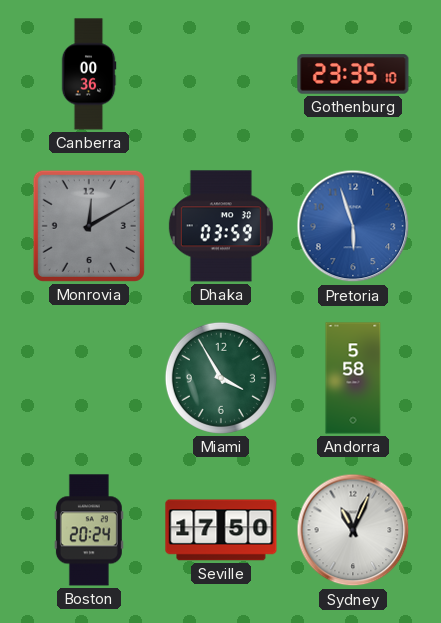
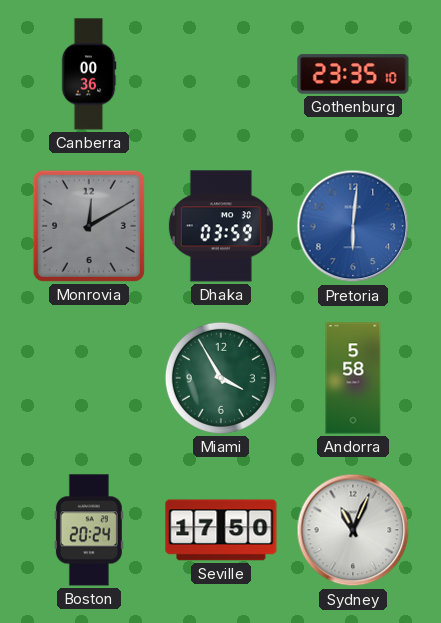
Pretoria: 5:57 -> 6:01 (353, 226)
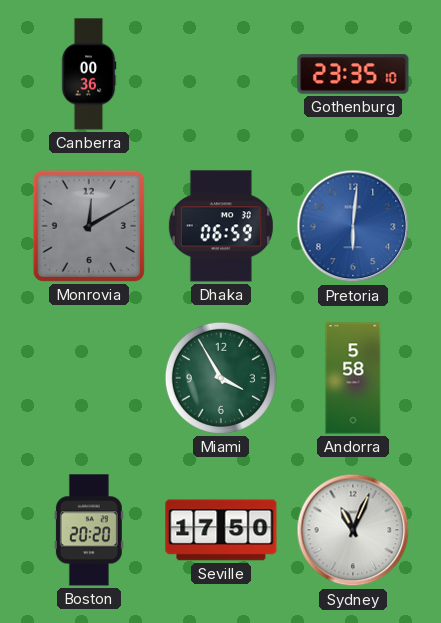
Dhaka: 03:59 -> 06:59 (221, 226)
Boston: 20:24 -> 20:20 (89, 530)
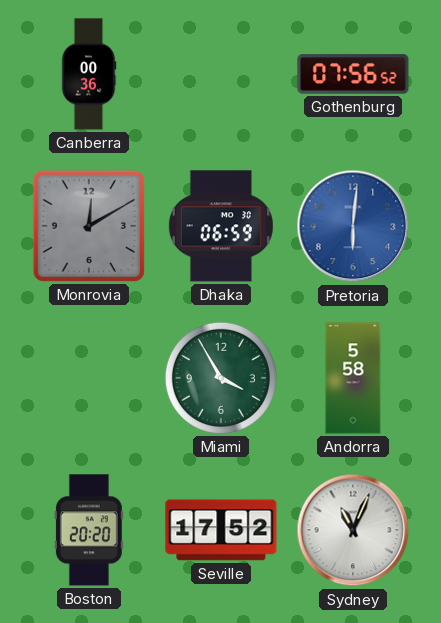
Gothenburg: 23:35 -> 07:56 (353, 74)
Seville: 17:50 -> 17:52 (221, 530)
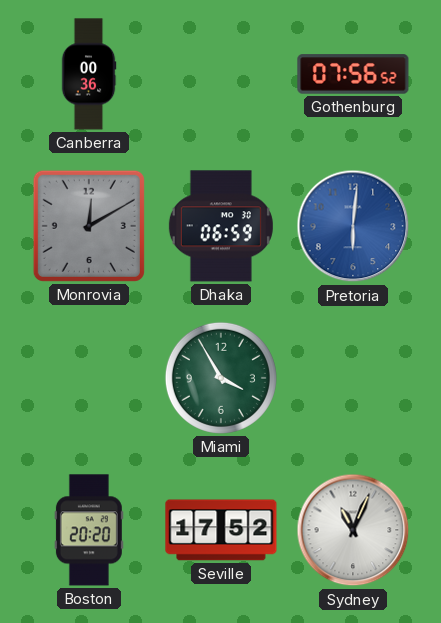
Andorra: 5:58 -> none (353, 378)
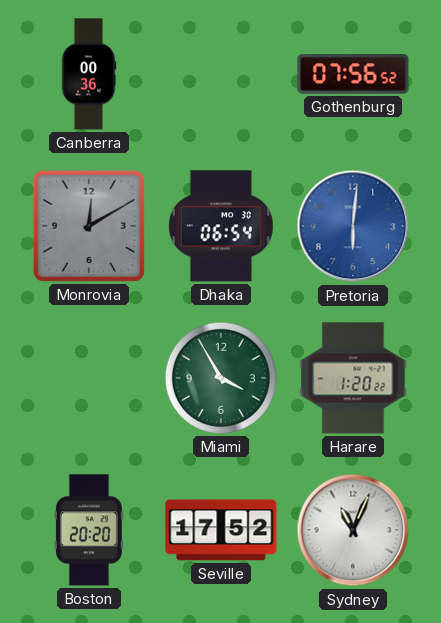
Dhaka: 06:59 -> 06:54 (221, 226)
Harare: none -> 1:20 (353, 378)
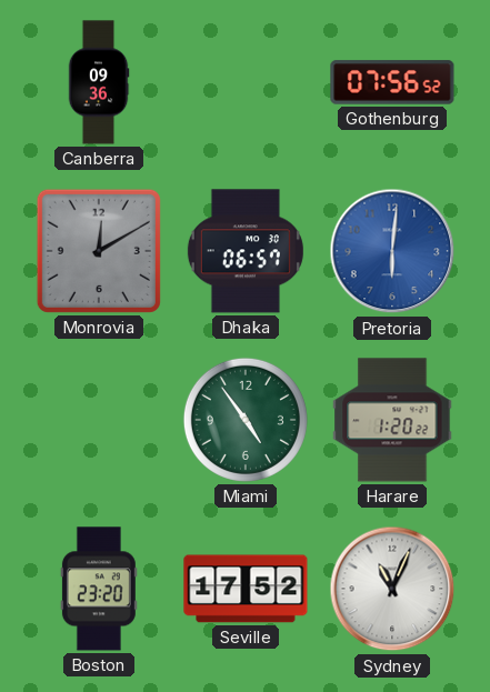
Canberra: 00:36 -> 09:36 (99, 82)
Dhaka: 06:54 -> 06:57 (246, 251)
Miami: 3:55 -> 4:54 (246, 420)
Boston: 20:20 -> 23:20 (99, 589)
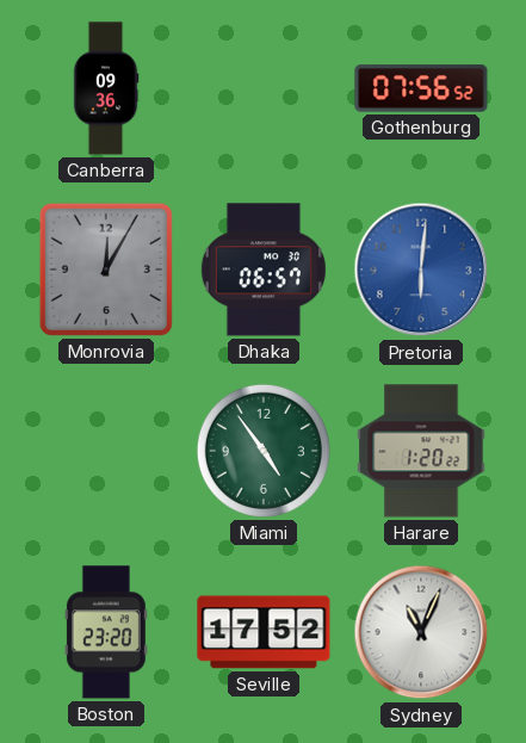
Monrovia: 12:10 -> 12:05 (106, 270)
